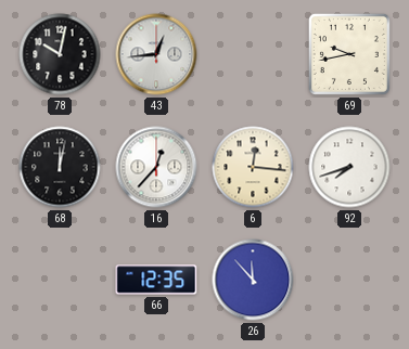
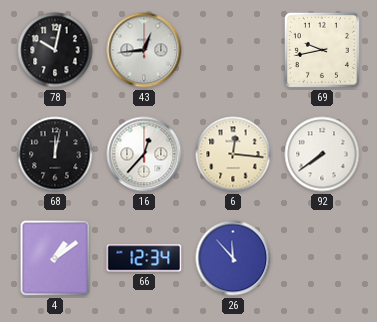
92: 7:42 -> 7:39 (322, 154)
4: none -> 1:09 (55, 258)
66: 12:35 -> 12:34 (144, 258)
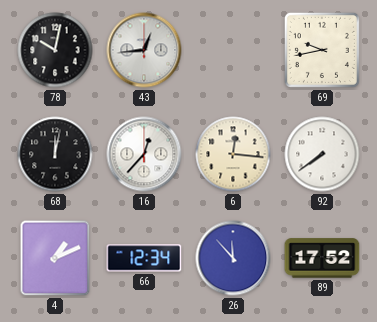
4: 1:09 -> 1:11 (55, 258)
89: none -> 17:52 (322, 258)
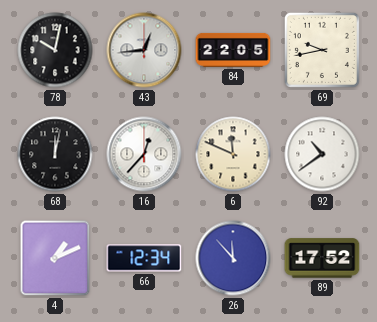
84: none -> 22:05 (233, 50)
6: 12:16 -> 11:49 (233, 154)
92: 7:39 -> 10:39 (322, 154)
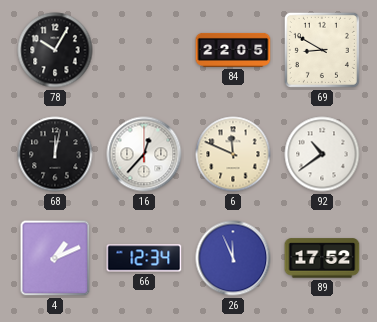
78: 10:02 -> 10:05 (55, 50)
43: 12:44 -> none (144, 50)
69: 9:43 -> 8:50 (322, 50)
26: 11:53 -> 11:56 (233, 258)
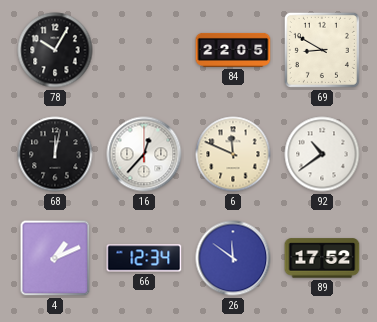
26: 11:56 -> 11:51 (233, 258)
